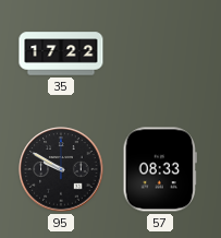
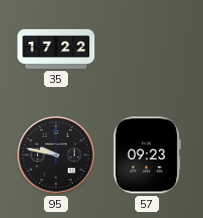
95: 9:50 -> 9:47 (56, 155)
57: 08:33 -> 09:23 (147, 155)
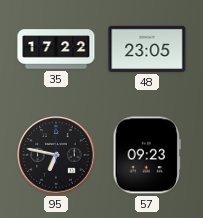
48: none -> 23:05 (147, 49)
95: 9:47 -> 6:47 (56, 155)
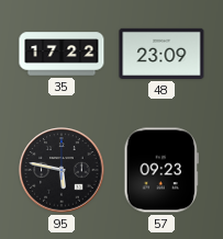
48: 23:05 -> 23:09 (161, 54)
95: 6:47 -> 5:47 (62, 170)
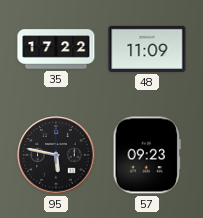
48: 23:09 -> 11:09 (147, 49)
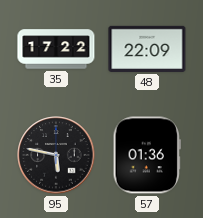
48: 11:09 -> 22:09 (147, 49)
57: 09:23 -> 01:36 (147, 155)
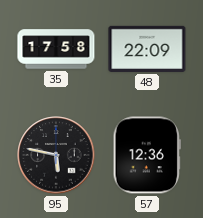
35: 17:22 -> 17:58 (56, 49)
57: 01:36 -> 12:36 (147, 155)
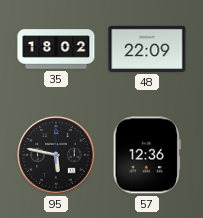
35: 17:58 -> 18:02 (56, 49)
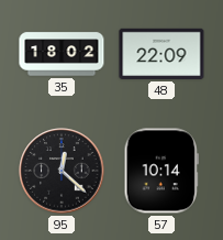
95: 5:47 -> 12:22 (62, 171)
57: 12:36 -> 10:14 (161, 171)
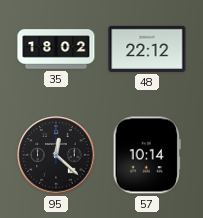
48: 22:09 -> 22:12 (147, 49)
